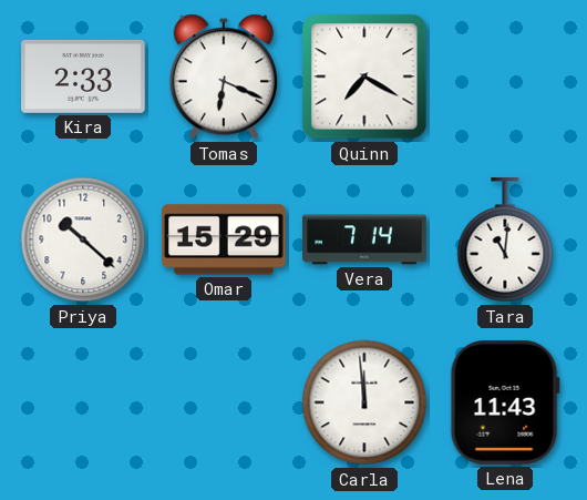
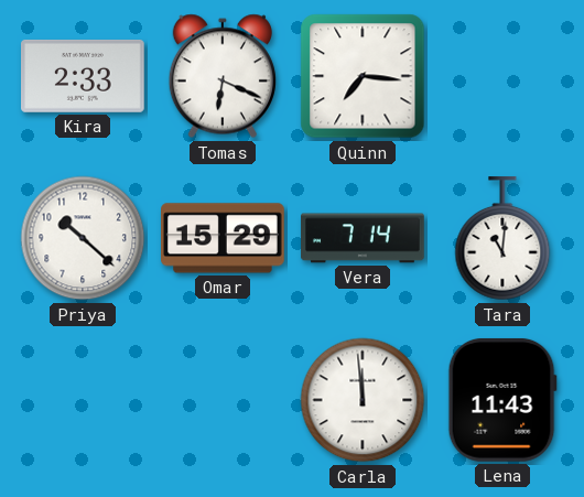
Quinn: 7:20 -> 7:16 (363, 76)
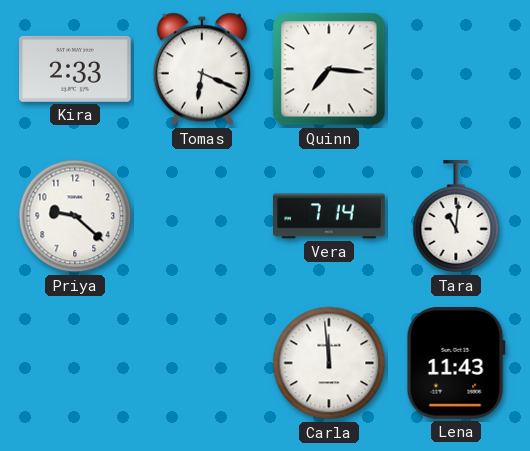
Priya: 10:22 -> 9:22 (75, 216)
Omar: 15:29 -> none (224, 238)
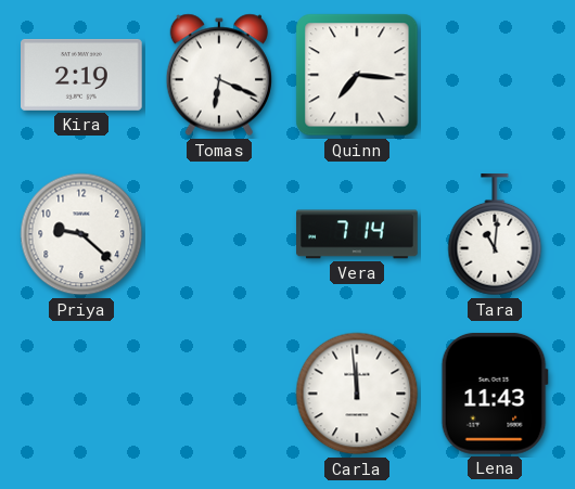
Kira: 2:33 -> 2:19 (82, 75)
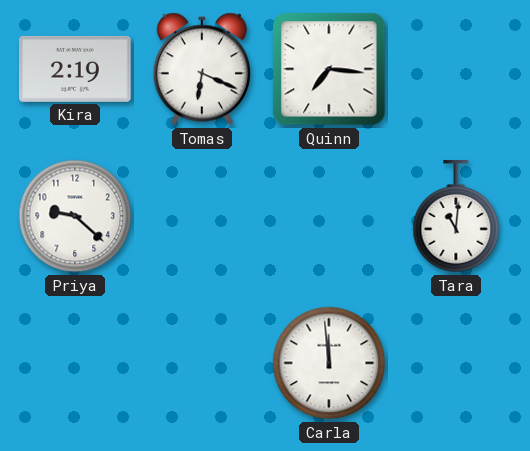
Vera: 7:14 -> none (357, 234)
Lena: 11:43 -> none (495, 394)
